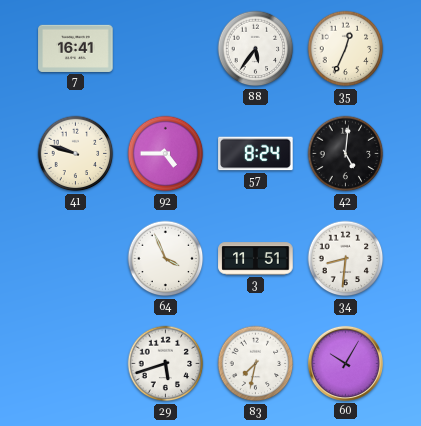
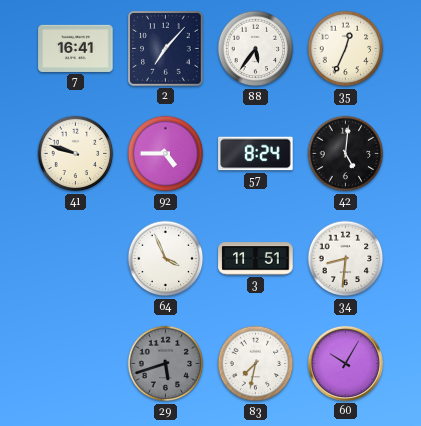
2: none -> 7:07 (166, 49)
29 dial: white -> grey (166, 364)
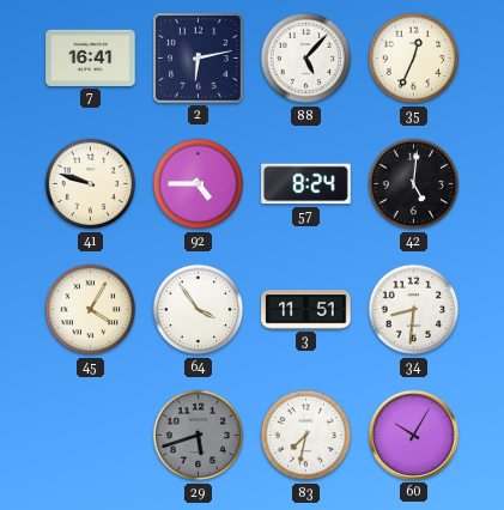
2: 7:07 -> 6:13 (199, 59)
88: 5:36 -> 5:07 (306, 59)
45: none -> 4:05 (91, 310)
64: 3:56 -> 3:54 (199, 310)
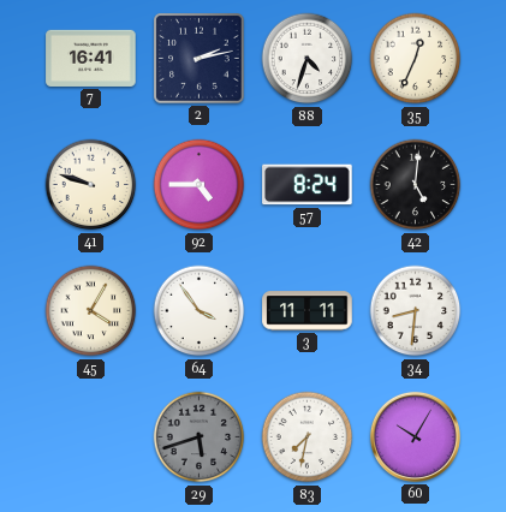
2: 6:13 -> 2:13 (200, 59)
88: 5:07 -> 4:33 (308, 59)
3: 11:51 -> 11:11 (308, 311)
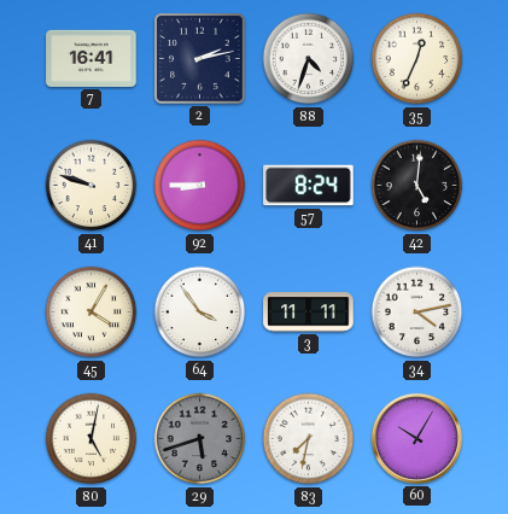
92: 4:45 -> 8:45 (200, 186)
34: 8:31 -> 4:13 (418, 313)
80: none -> 5:02 (92, 439)
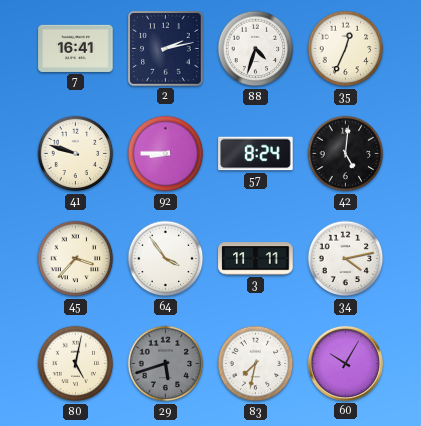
45: 4:05 -> 3:37 (76, 259)
